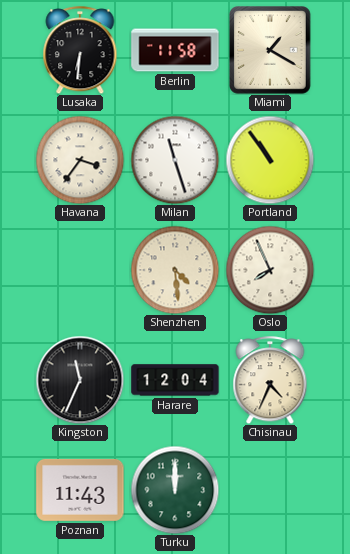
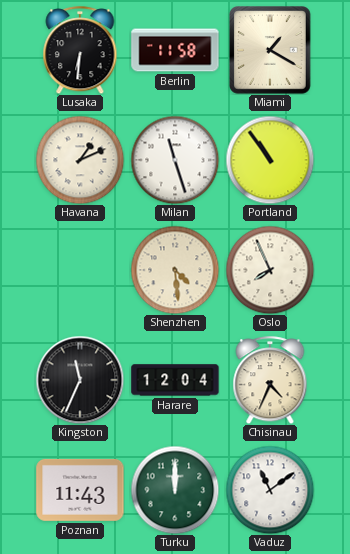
Havana: 3:36 -> 1:11 (80, 160)
Vaduz: none -> 11:09 (270, 490)
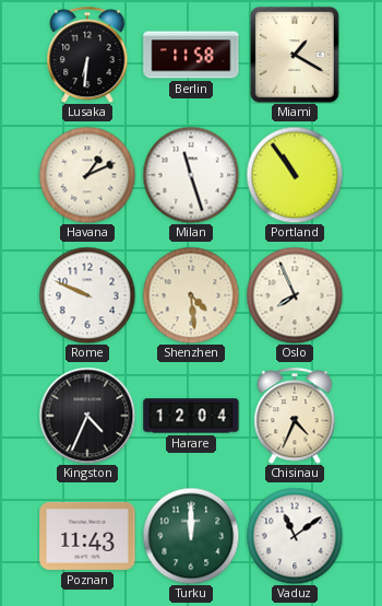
Rome: none -> 9:49 (87, 295)
Kingston: 11:34 -> 4:34 (87, 416)
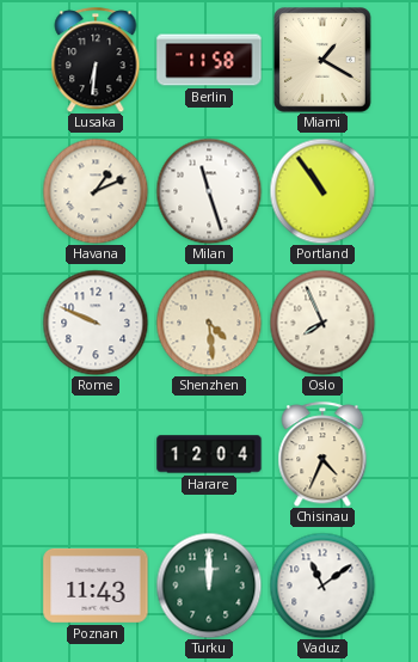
Kingston: 4:34 -> none (87, 416)
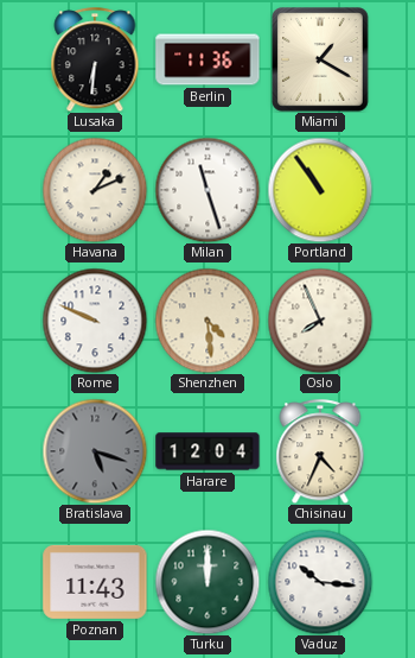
Berlin: 11:58 -> 11:36 (207, 59)
Bratislava: none -> 5:18 (95, 451)
Vaduz: 11:09 -> 10:16 (320, 582)
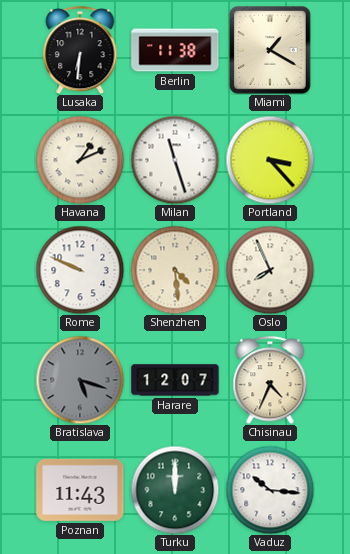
Berlin: 11:36 -> 11:38 (175, 50)
Portland: 10:54 -> 3:23 (270, 160)
Harare: 12:04 -> 12:07 (175, 380)
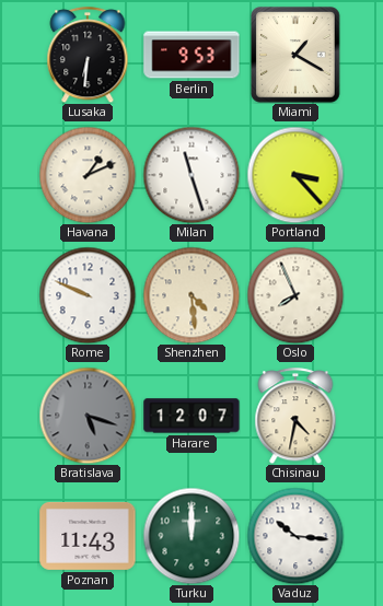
Berlin: 11:38 -> 9:53 (191, 55)
Chisinau: 4:34 -> 4:32 (295, 416)
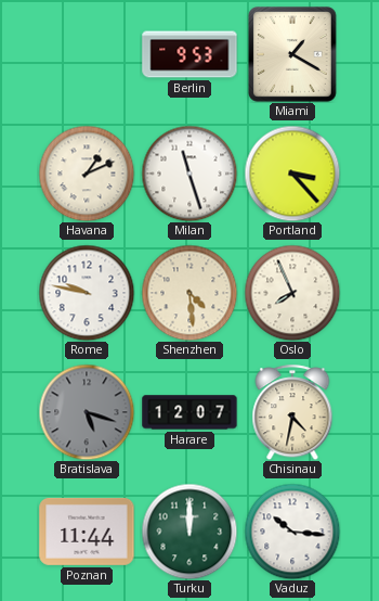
Lusaka: 6:31 -> none (88, 55)
Rome: 9:49 -> 9:47 (87, 293)
Poznan: 11:43 -> 11:44 (87, 532)
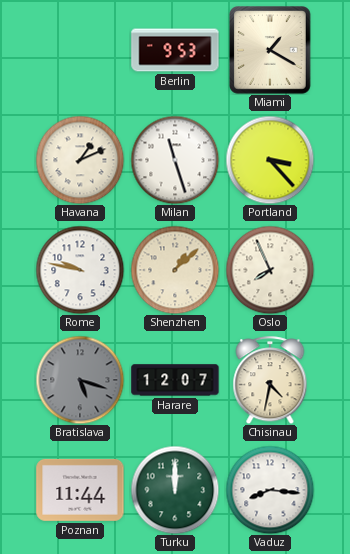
Shenzhen: 4:29 -> 1:08 (175, 270)
Vaduz: 10:16 -> 8:16 (270, 490)
